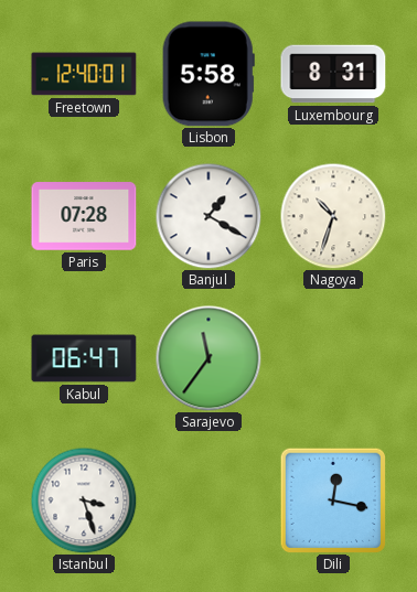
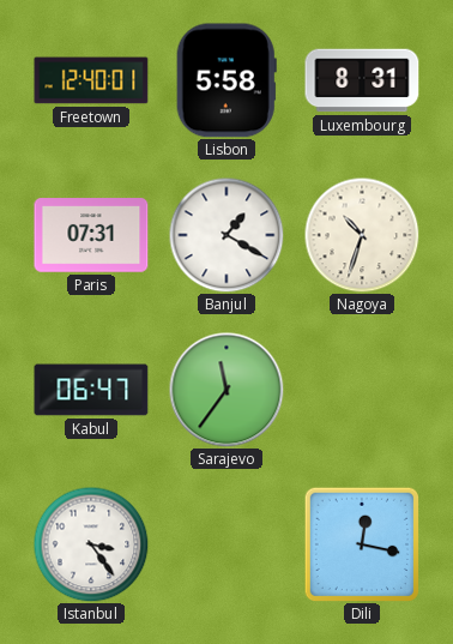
Paris: 07:28 -> 07:31 (91, 235)
Istanbul: 3:27 -> 3:24 (91, 544)
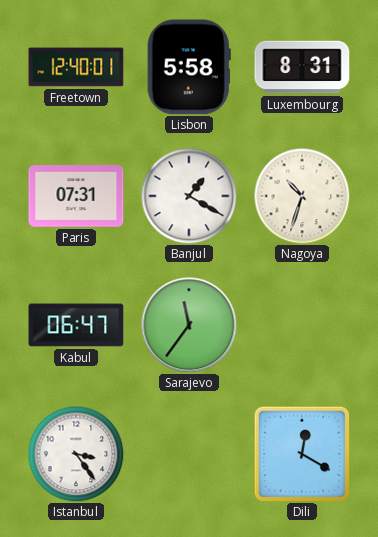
Dili: 12:17 -> 12:20 (301, 453)
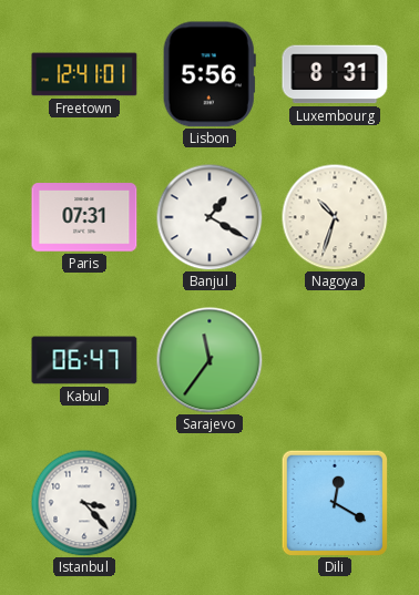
Freetown: 12:40 -> 12:41 (84, 74)
Lisbon: 5:58 -> 5:56 (209, 74)
Istanbul: 3:24 -> 3:23 (84, 503)
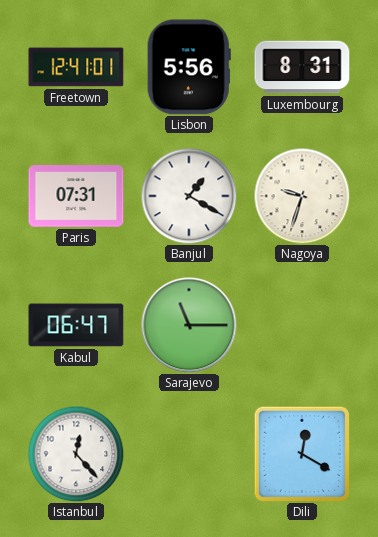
Nagoya: 10:33 -> 9:33 (302, 196)
Sarajevo: 11:36 -> 11:15 (189, 325)
Istanbul: 3:23 -> 12:23 (76, 454)
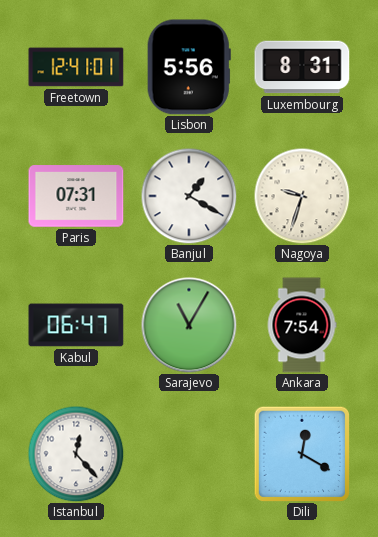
Sarajevo: 11:15 -> 11:05 (189, 325)
Ankara: none -> 7:54 (302, 325)
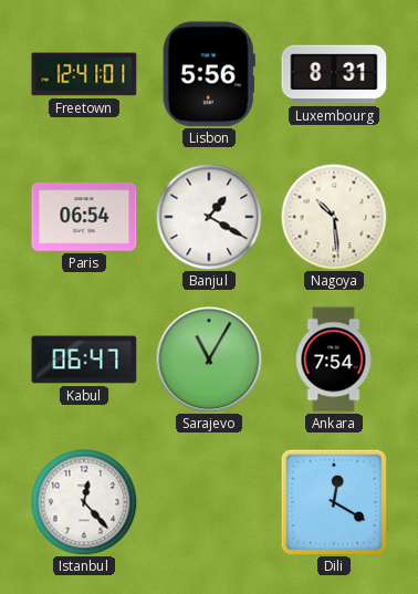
Paris: 07:31 -> 06:54 (84, 217)
Nagoya: 9:33 -> 10:29 (334, 217)
